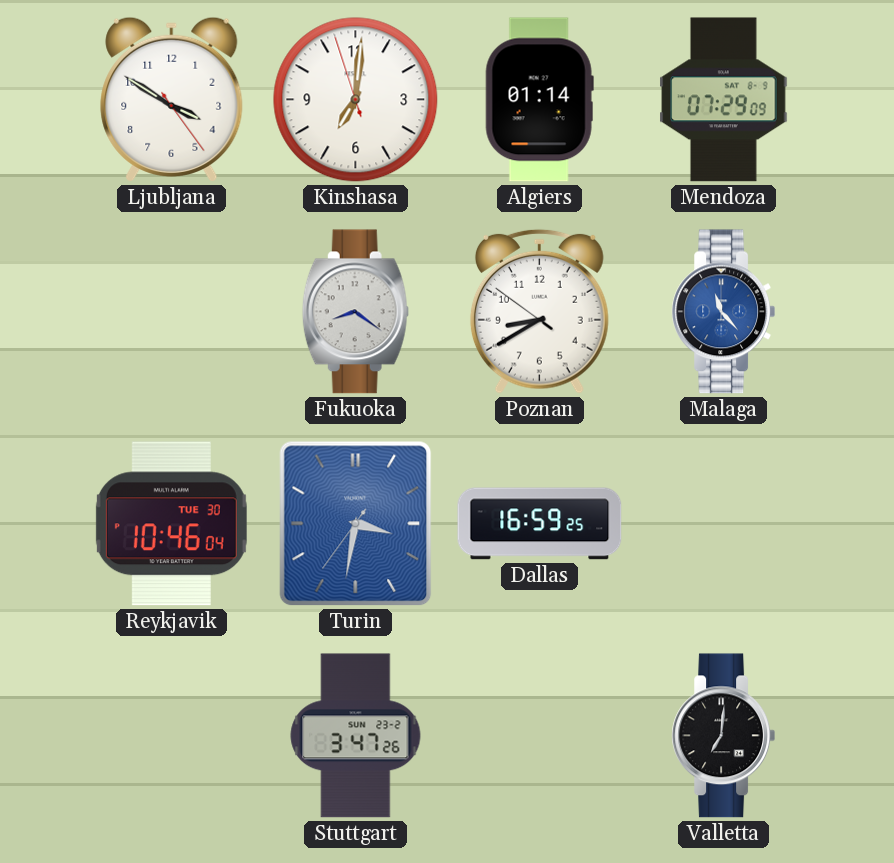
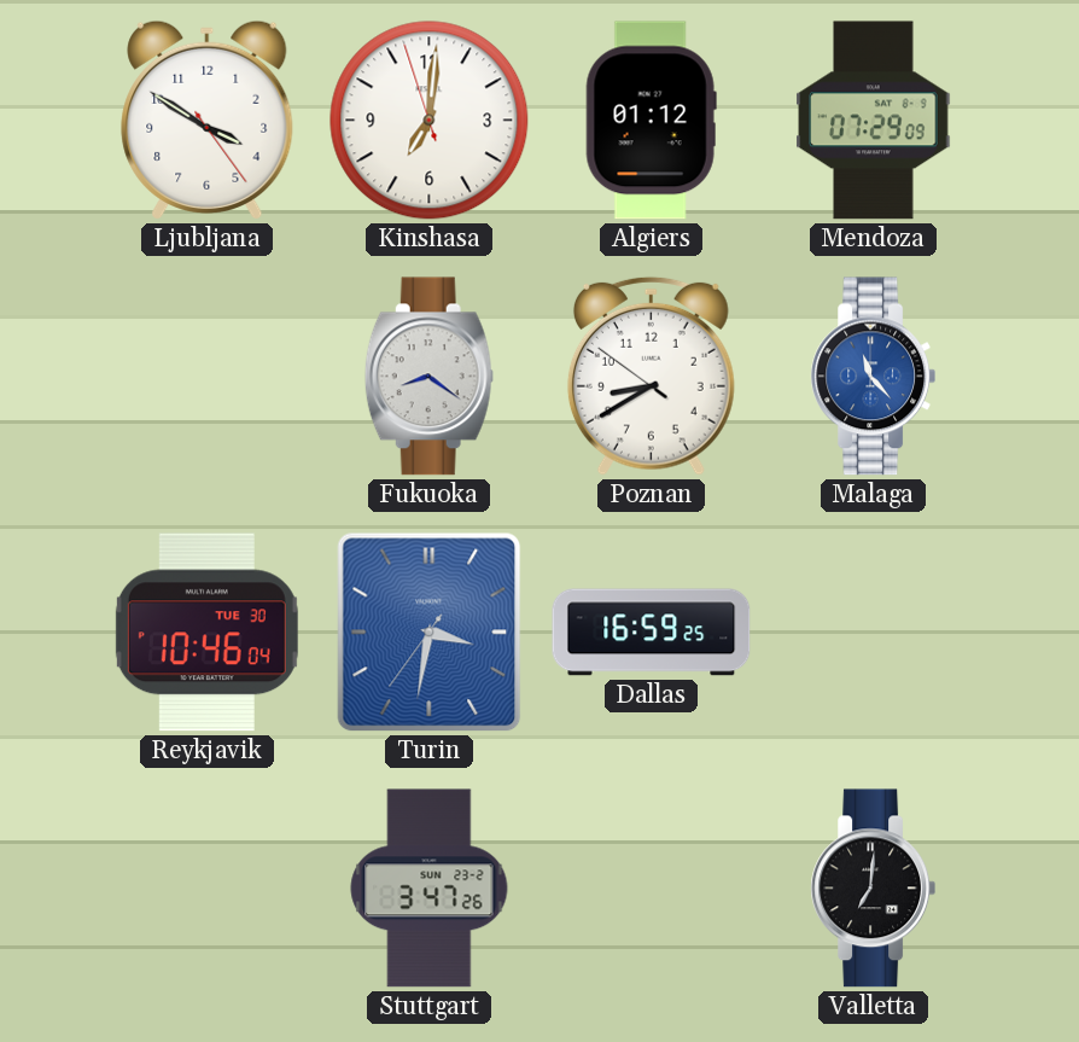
Algiers: 01:14 -> 01:12 (651, 121)
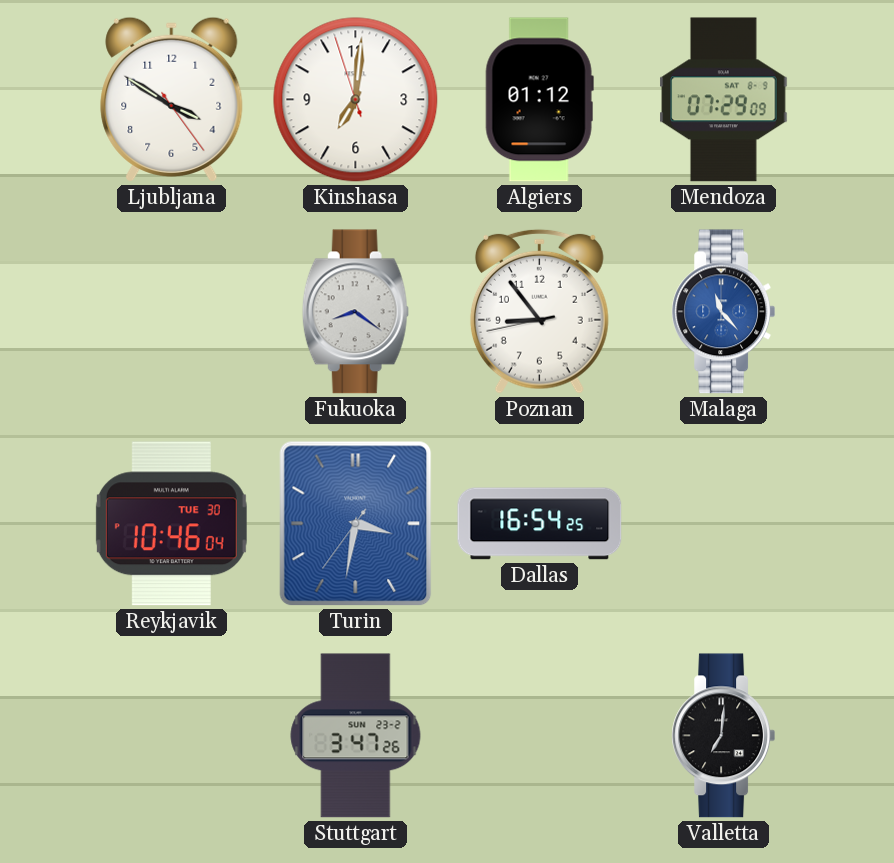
Poznan: 8:39 -> 8:53 (539, 311)
Dallas: 16:59 -> 16:54 (540, 524)
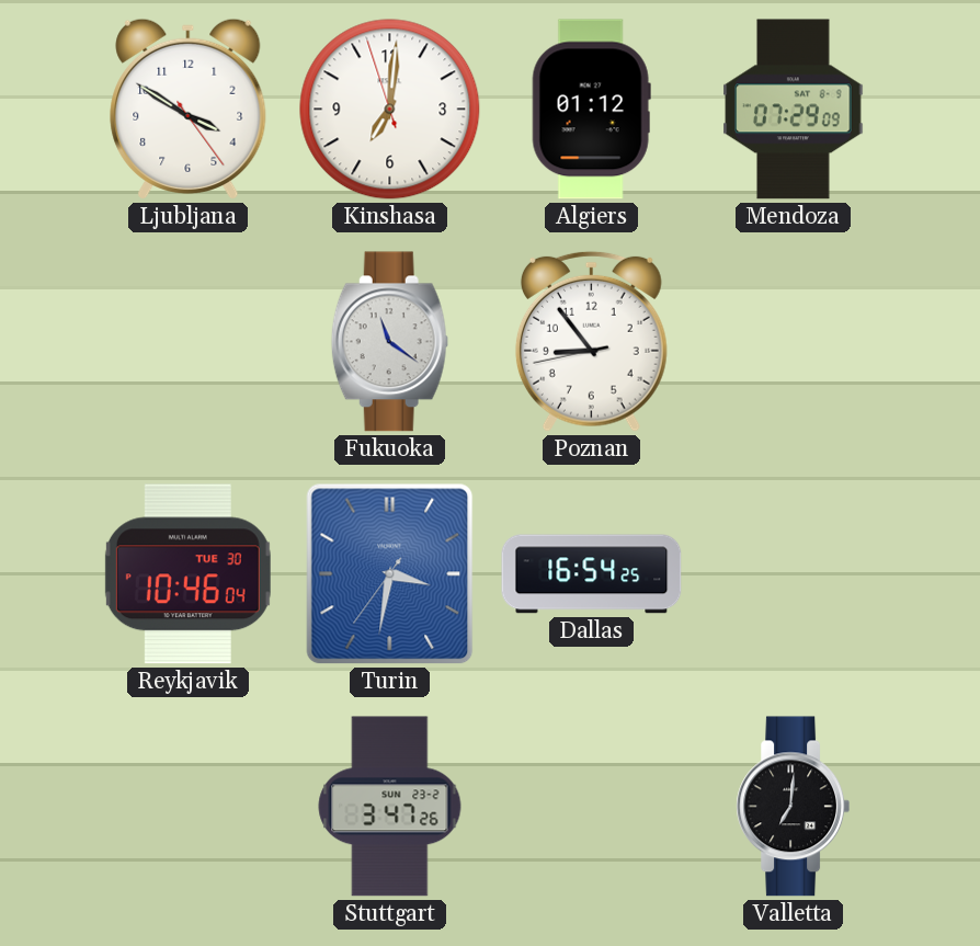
Fukuoka: 8:21 -> 11:21 (389, 342)
Malaga: 11:23 -> none (723, 312)
